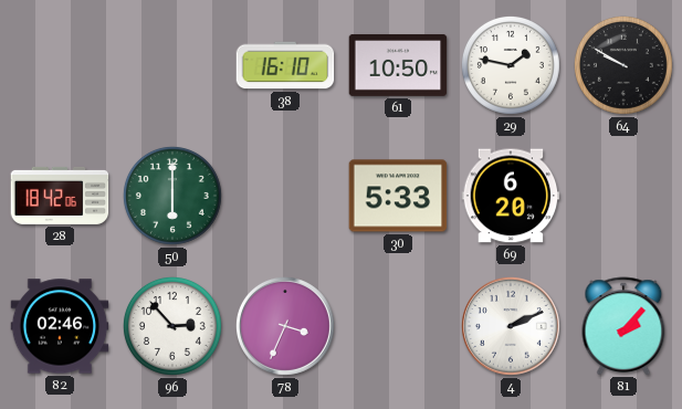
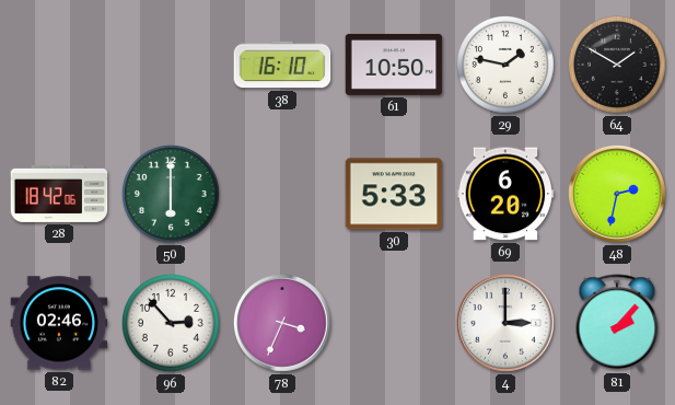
64: 9:50 -> 1:50 (617, 65)
48: none -> 2:32 (617, 194)
4: 2:11 -> 3:00 (505, 323)
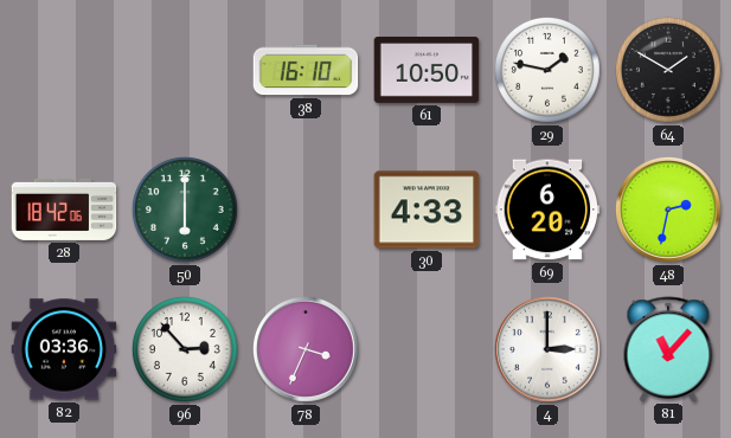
30: 5:33 -> 4:33 (427, 210)
82: 02:46 -> 03:36 (64, 349)
81: 2:07 -> 11:07 (668, 349)
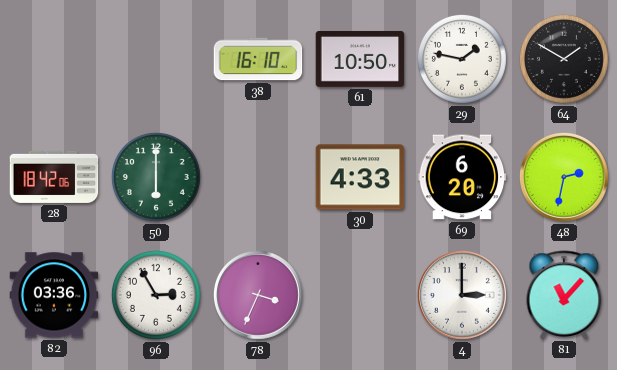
96: 2:53 -> 2:55 (156, 295)
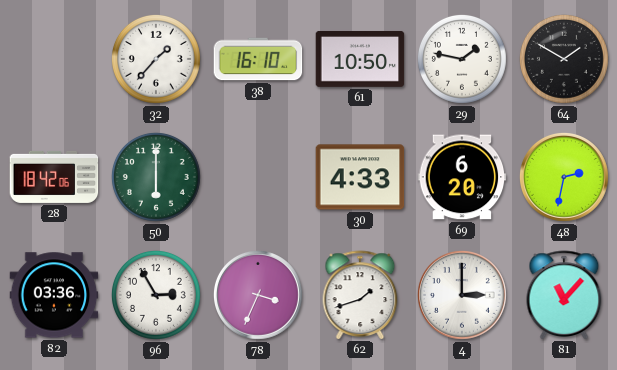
32: none -> 1:37 (156, 59)
62: none -> 1:42 (360, 295)
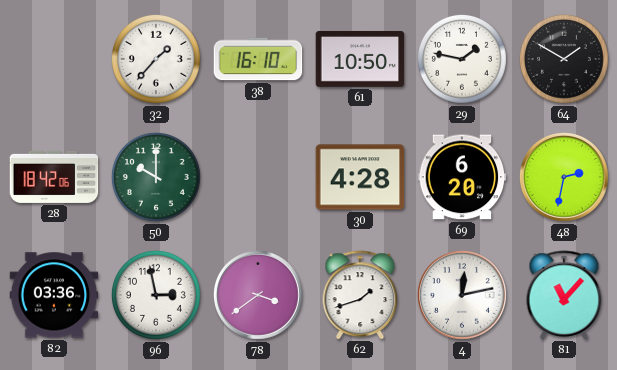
50: 6:00 -> 10:00 (156, 177)
30: 4:33 -> 4:28 (360, 177)
96: 2:55 -> 2:58 (156, 295)
78: 3:34 -> 3:39 (258, 295)
4: 3:00 -> 12:13 (462, 295)
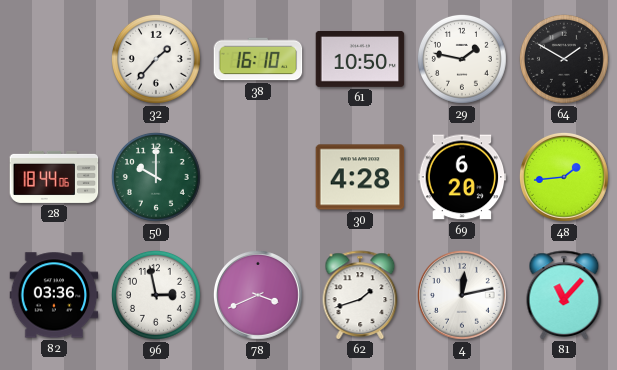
28: 18:42 -> 18:44 (54, 177)
48: 2:32 -> 1:44 (564, 177)
78: 3:39 -> 3:41 (258, 295)
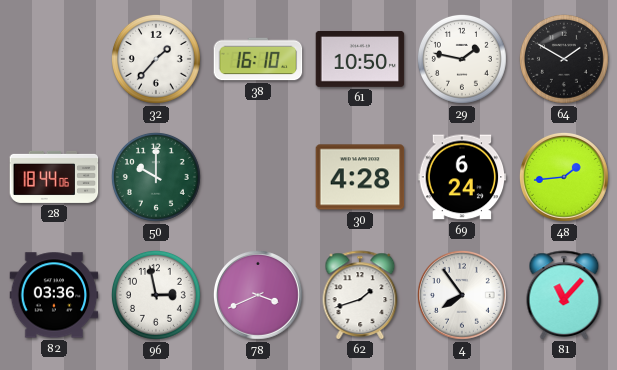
69: 6:20 -> 6:24 (462, 177)
4: 12:13 -> 7:54 (462, 295)
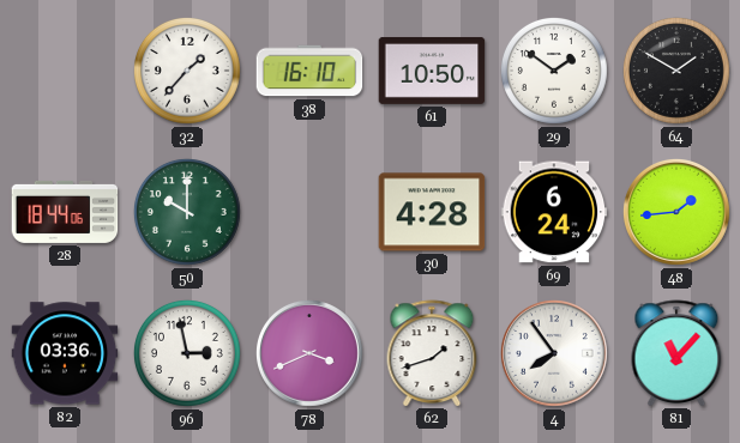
29: 1:47 -> 1:51 (554, 71)
